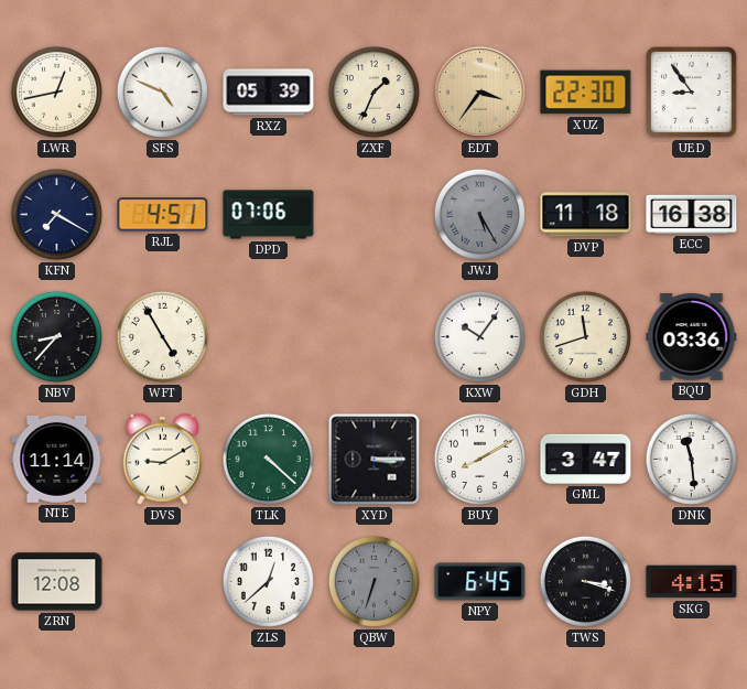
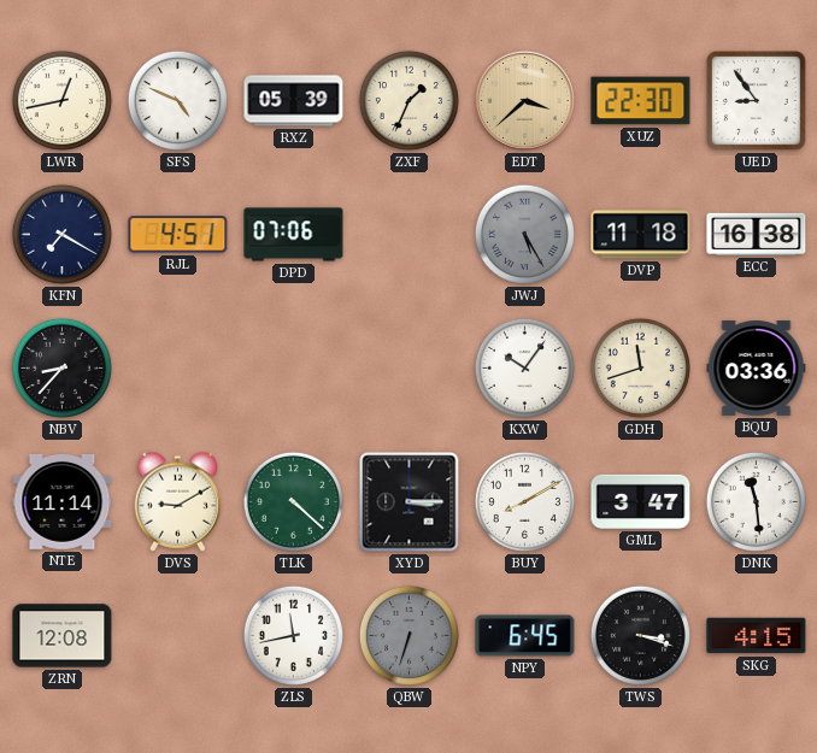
EDT: 3:36 -> 3:38 (524, 100)
WFT: 4:55 -> none (162, 336)
ZLS: 12:38 -> 11:43 (293, 635)
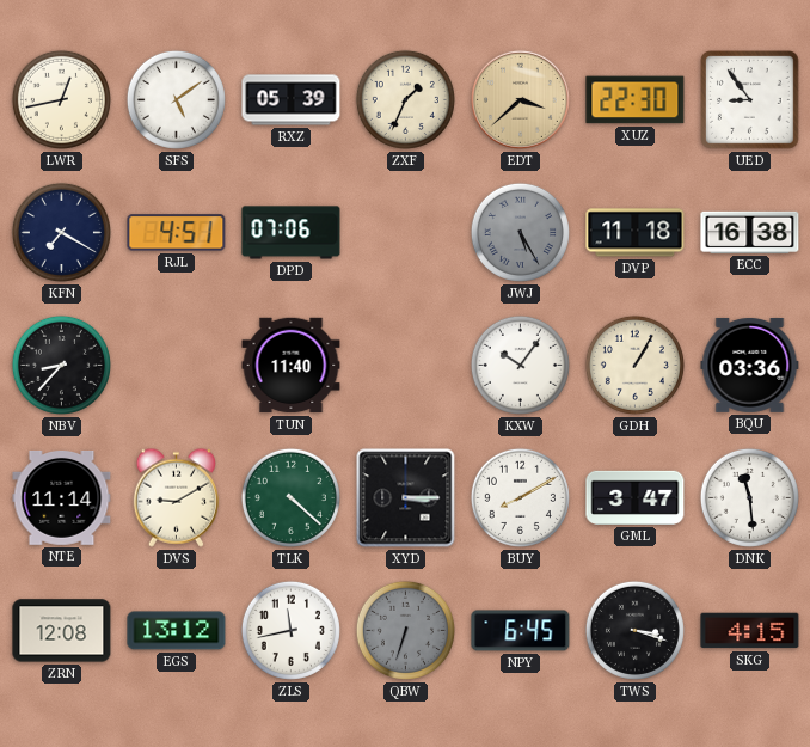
SFS: 4:49 -> 5:09 (176, 99)
TUN: none -> 11:40 (292, 366)
GDH: 11:42 -> 1:05 (634, 365)
EGS: none -> 13:12 (177, 631)
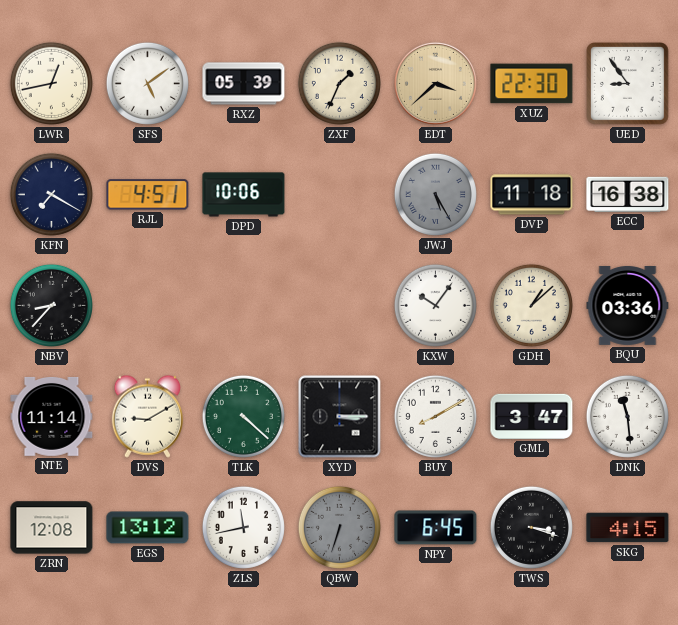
DPD: 07:06 -> 10:06 (244, 195)
TUN: 11:40 -> none (292, 366)
GDH: 1:05 -> 1:08 (531, 305)
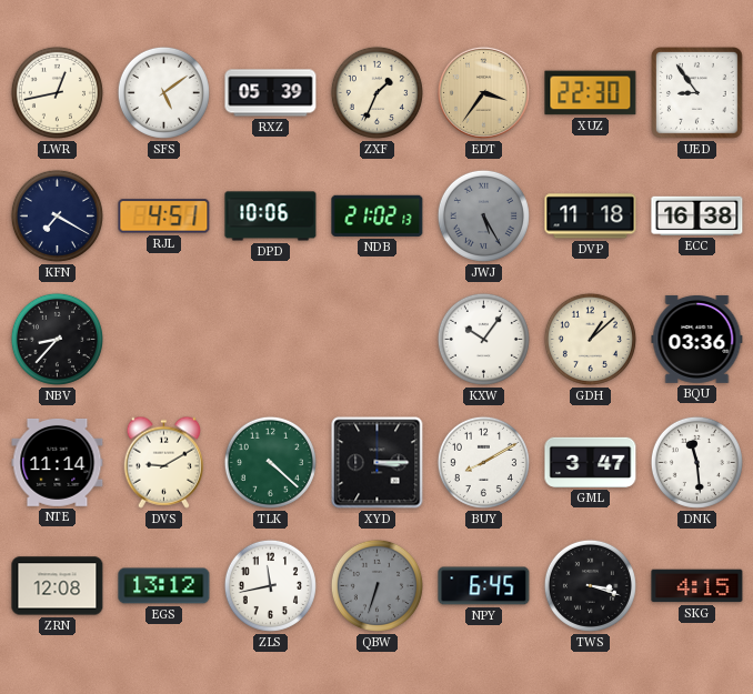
EDT: 3:38 -> 3:36 (483, 92)
NDB: none -> 21:02 (378, 215)
